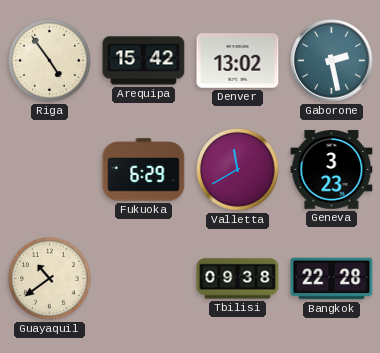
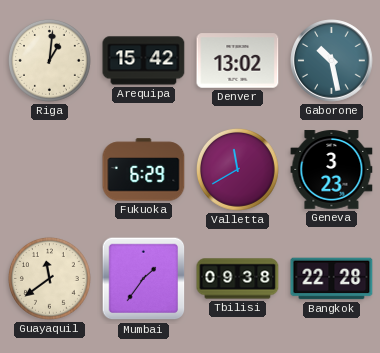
Riga: 4:54 -> 1:01 (49, 60)
Gaborone: 2:28 -> 10:28 (332, 61)
Guayaquil: 10:39 -> 11:39 (49, 278)
Mumbai: none -> 1:36 (144, 279)
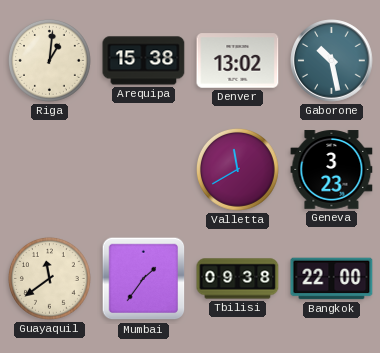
Arequipa: 15:42 -> 15:38 (144, 61)
Fukuoka: 6:29 -> none (144, 170)
Bangkok: 22:28 -> 22:00 (332, 279)
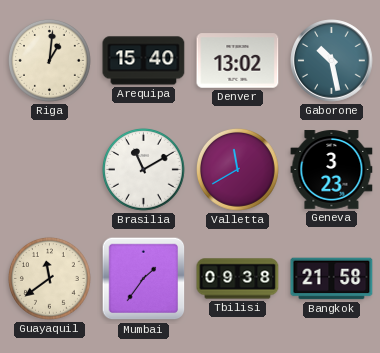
Arequipa: 15:38 -> 15:40 (144, 61)
Brasilia: none -> 11:10 (143, 169)
Bangkok: 22:00 -> 21:58 (332, 279)
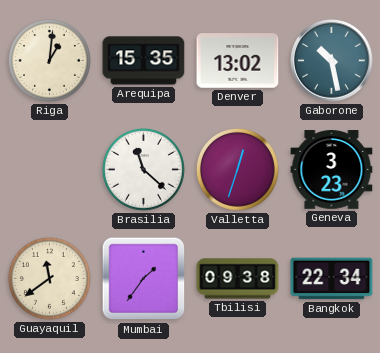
Arequipa: 15:40 -> 15:35 (144, 61)
Brasilia: 11:10 -> 11:22 (143, 169)
Valletta: 11:40 -> 12:33 (237, 169)
Bangkok: 21:58 -> 22:34 (332, 279)
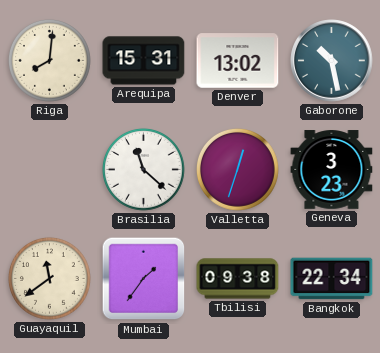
Riga: 1:01 -> 8:01 (49, 60)
Arequipa: 15:35 -> 15:31 (144, 61)
